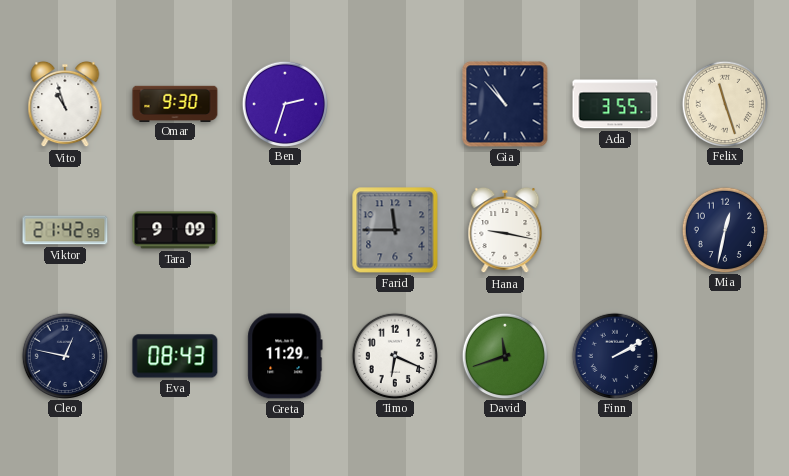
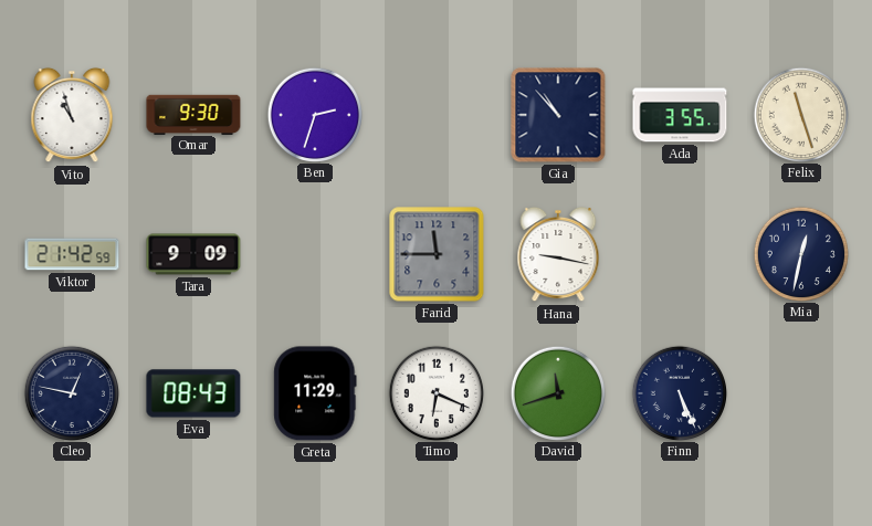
Finn: 2:10 -> 5:26 (679, 392)
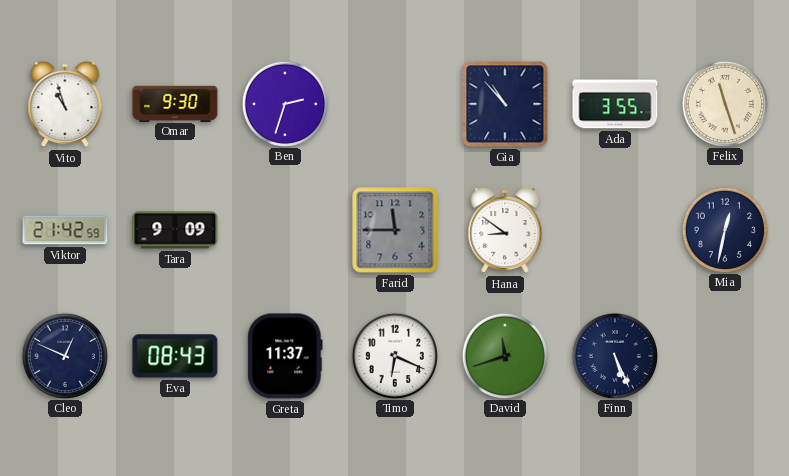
Hana: 9:17 -> 8:51 (505, 230)
Cleo: 12:47 -> 12:49 (64, 355)
Greta: 11:29 -> 11:37 (285, 356)
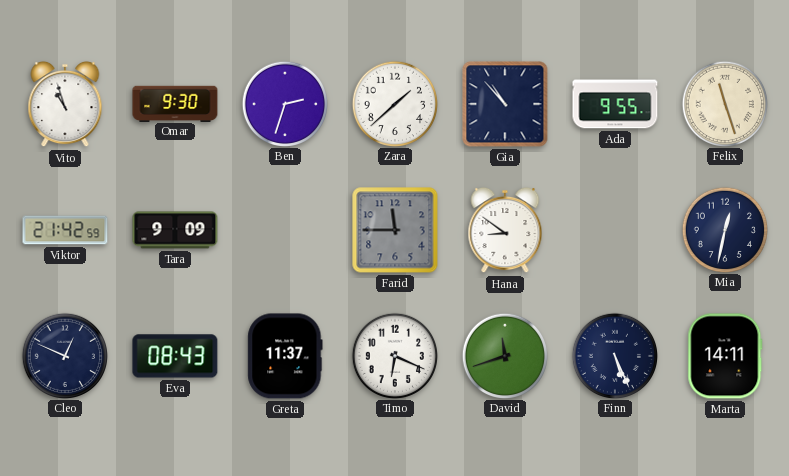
Zara: none -> 1:38 (394, 103)
Ada: 3:55 -> 9:55 (615, 104)
Marta: none -> 14:11 (725, 356)
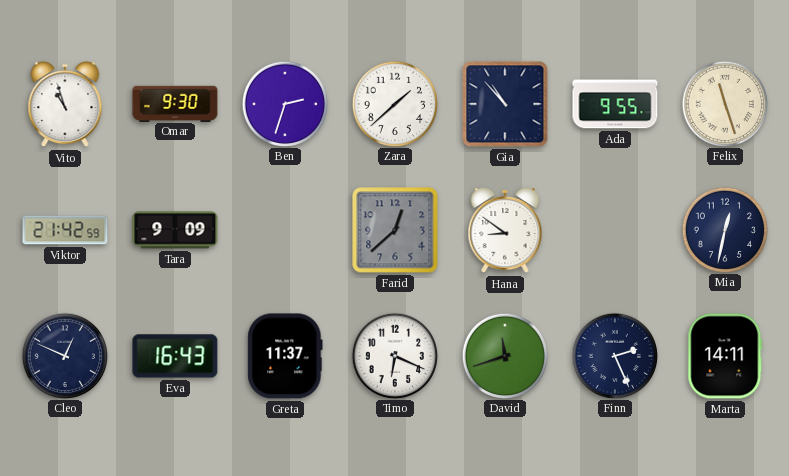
Farid: 11:45 -> 12:38 (395, 230)
Eva: 08:43 -> 16:43 (175, 356)
Finn: 5:26 -> 2:26 (614, 355)
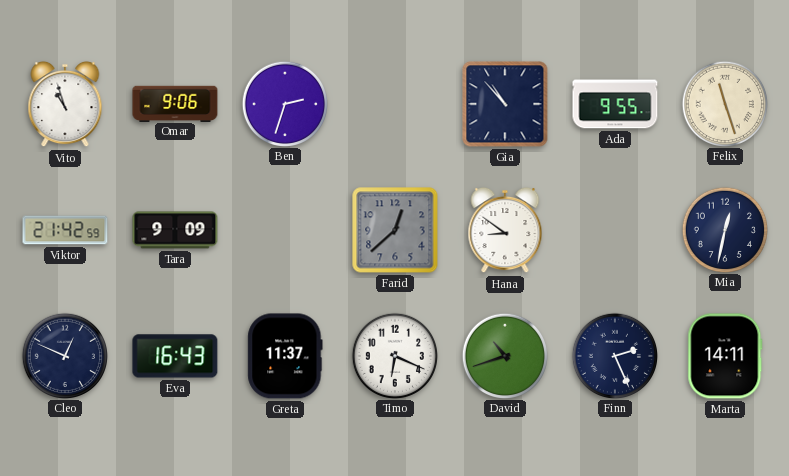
Omar: 9:30 -> 9:06 (175, 103)
Zara: 1:38 -> none (394, 103)
David: 11:42 -> 10:42 (504, 355)
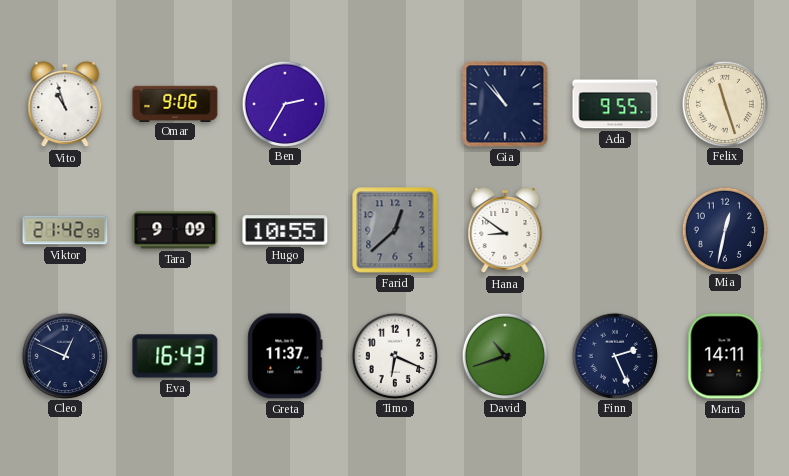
Ben: 2:33 -> 2:35 (284, 103)
Hugo: none -> 10:55 (285, 230)
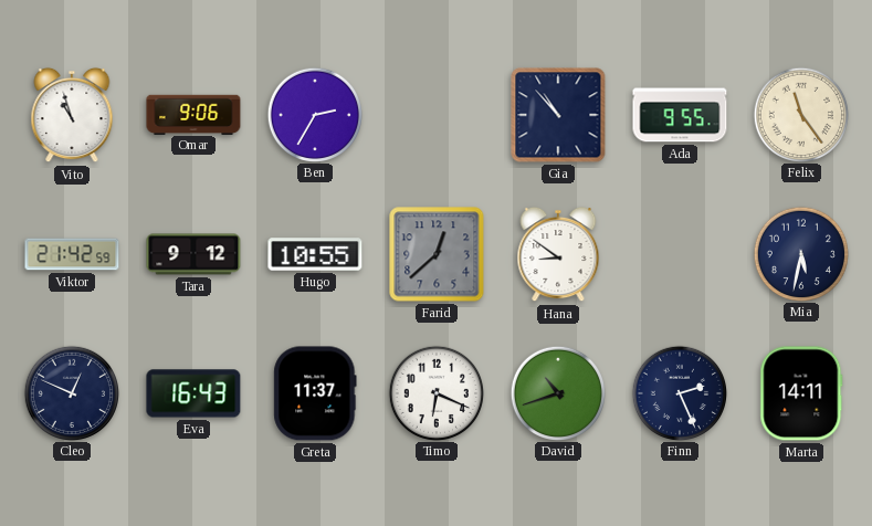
Felix: 11:27 -> 11:24 (800, 114)
Tara: 9:09 -> 9:12 (193, 254)
Mia: 12:32 -> 5:32 (800, 253)
